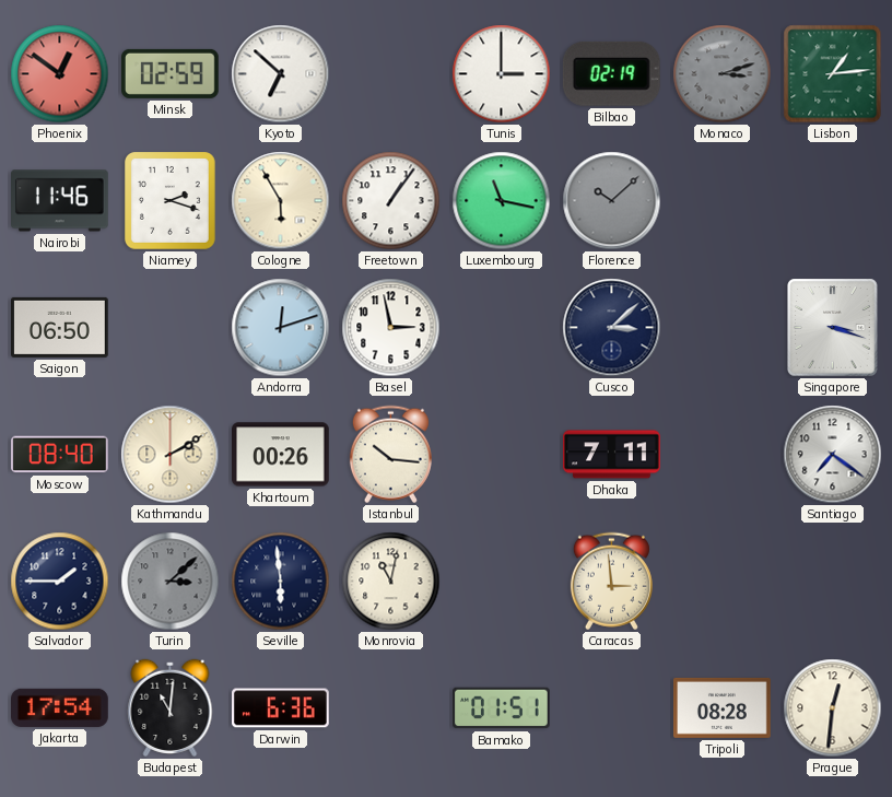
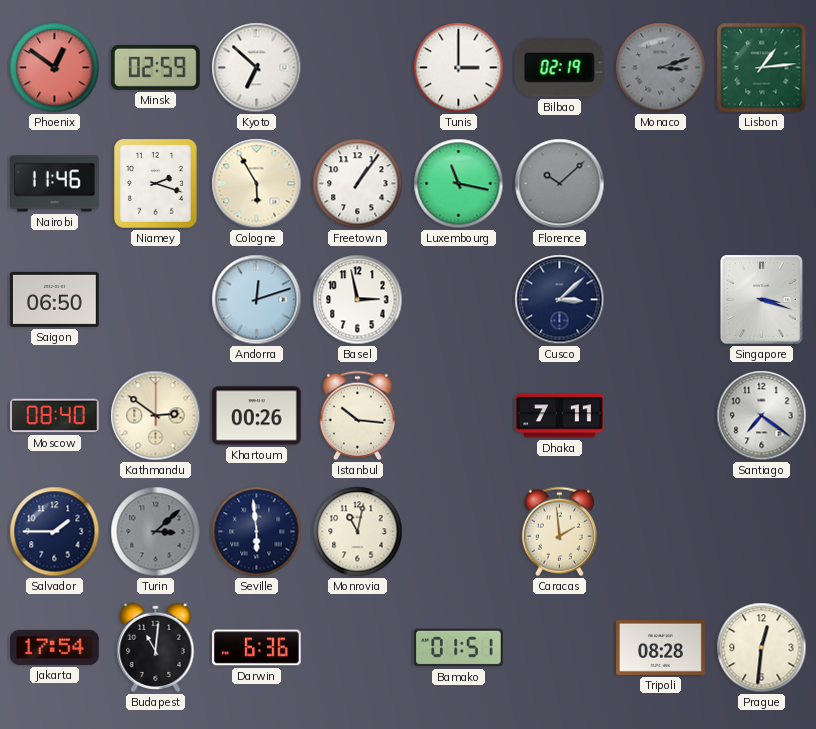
Kathmandu: 2:10 -> 2:51 (156, 416)
Caracas: 2:59 -> 1:59 (559, 532)
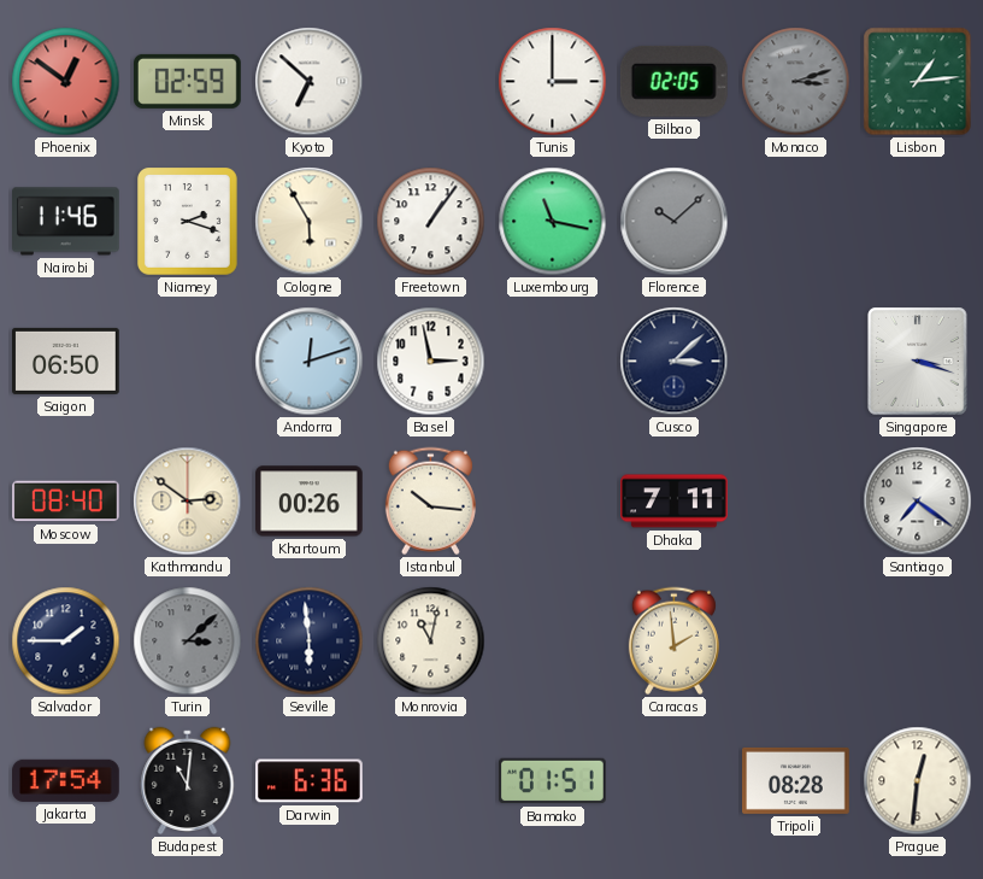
Bilbao: 02:19 -> 02:05 (673, 81)
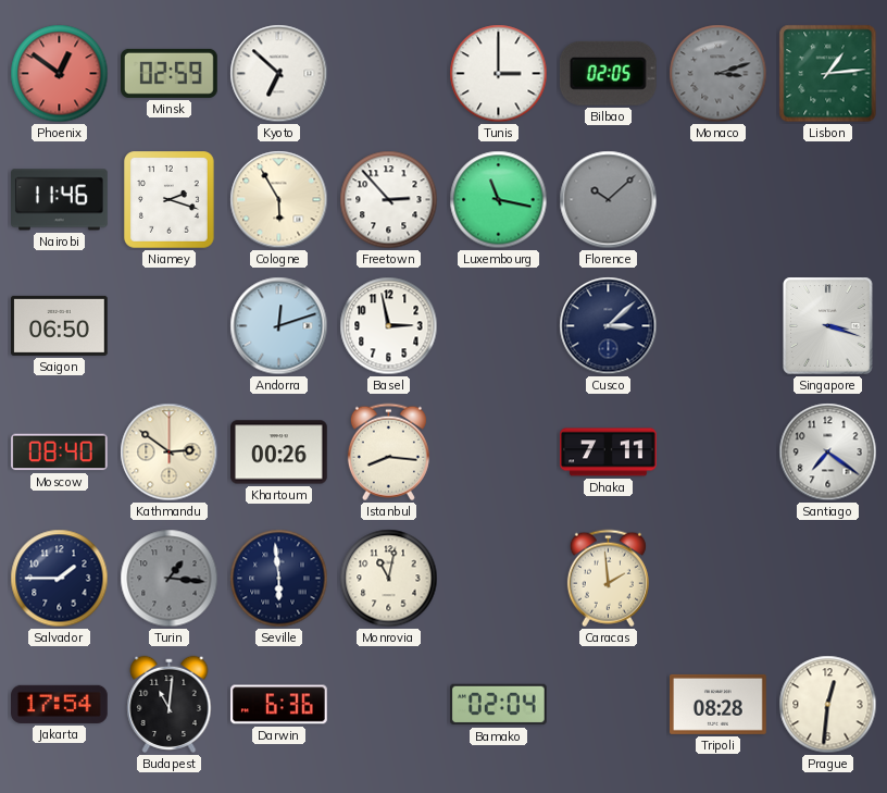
Freetown: 1:06 -> 2:53 (389, 200)
Istanbul: 10:16 -> 8:16 (388, 453)
Turin: 3:08 -> 1:16 (170, 579)
Bamako: 01:51 -> 02:04 (499, 705)
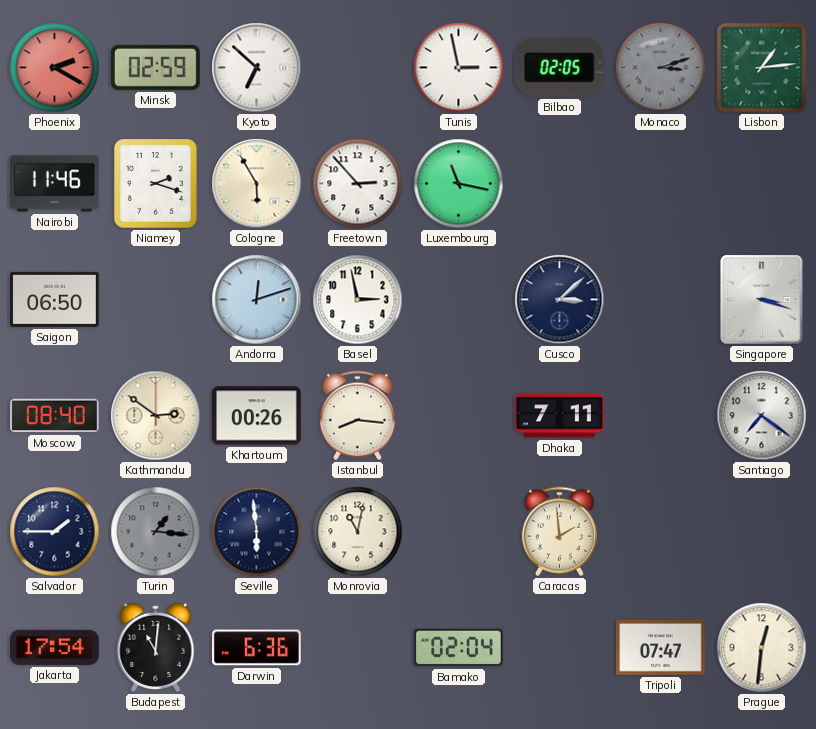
Phoenix: 12:51 -> 2:20 (55, 68)
Tunis: 3:00 -> 2:58 (459, 68)
Florence: 10:08 -> none (609, 200)
Tripoli: 08:28 -> 07:47 (661, 647)
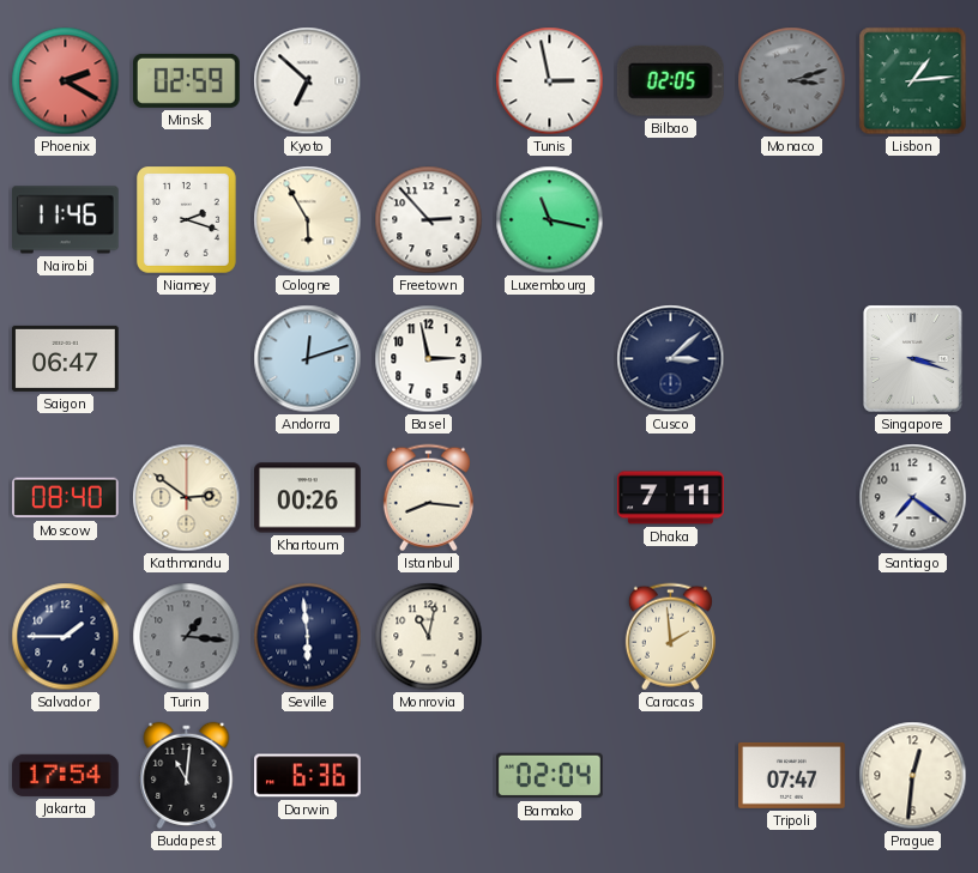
Saigon: 06:50 -> 06:47 (66, 358)
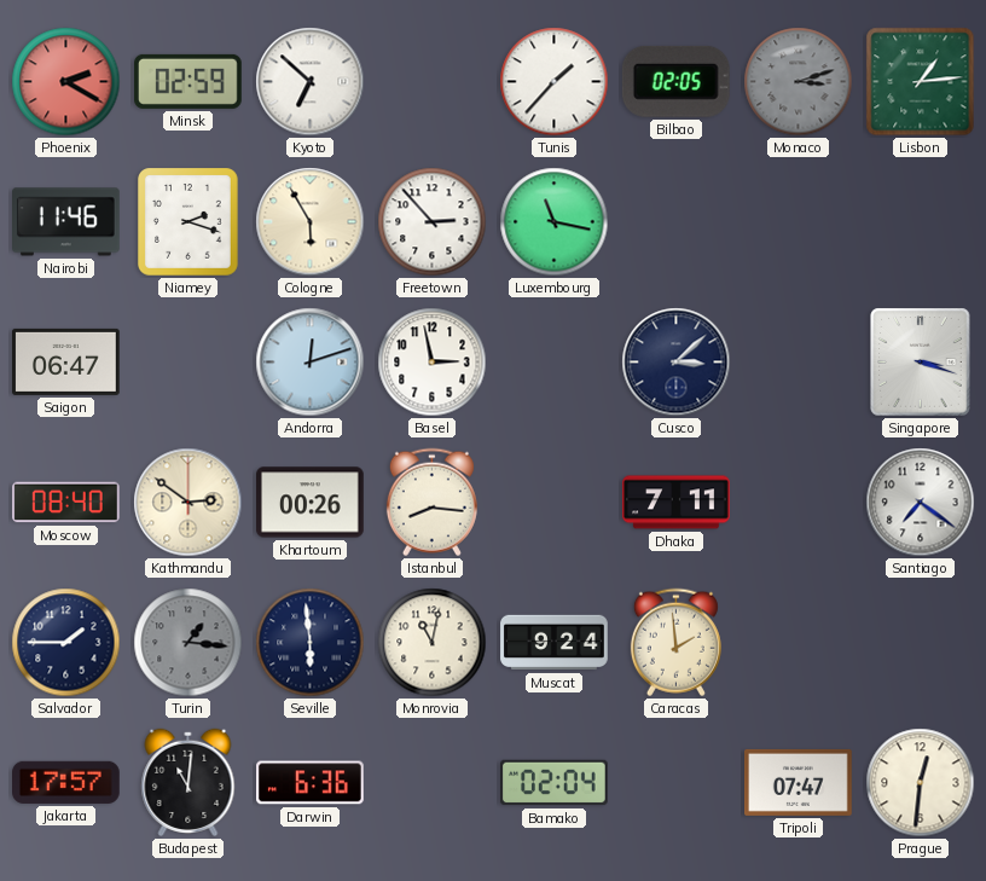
Tunis: 2:58 -> 1:37 (555, 82)
Muscat: none -> 9:24 (555, 643)
Jakarta: 17:54 -> 17:57 (66, 782)
